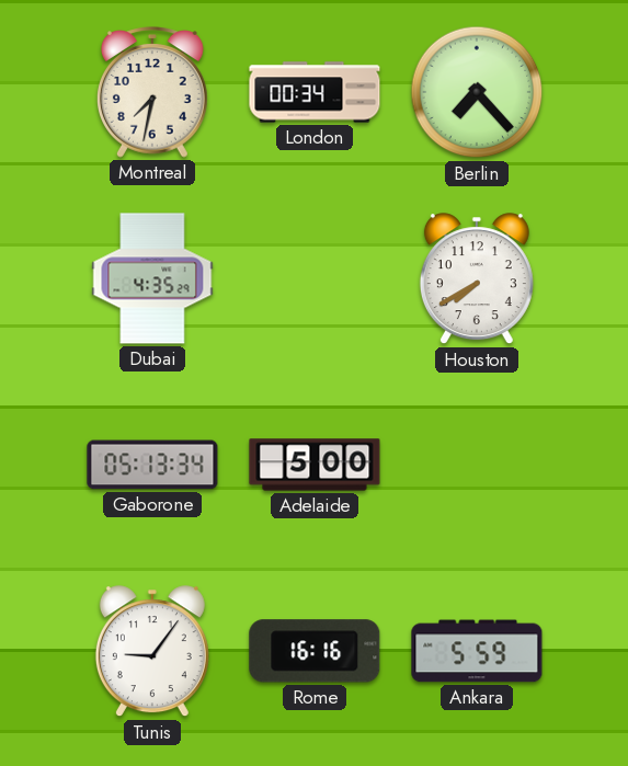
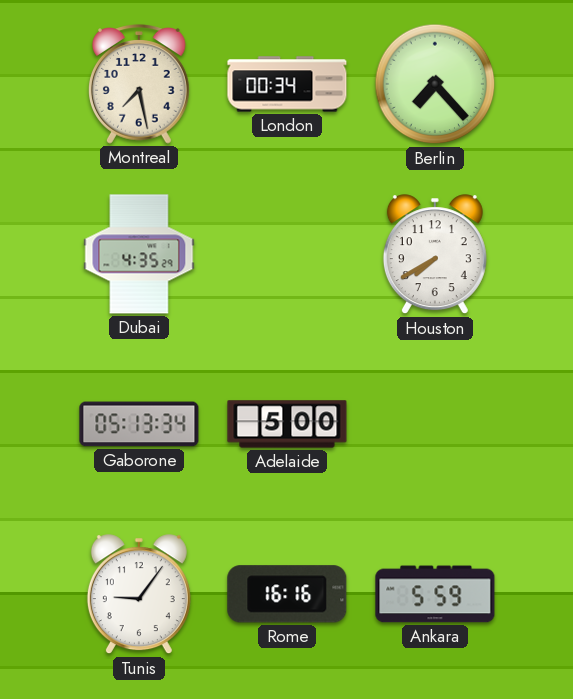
Montreal: 7:32 -> 7:28 (139, 84)
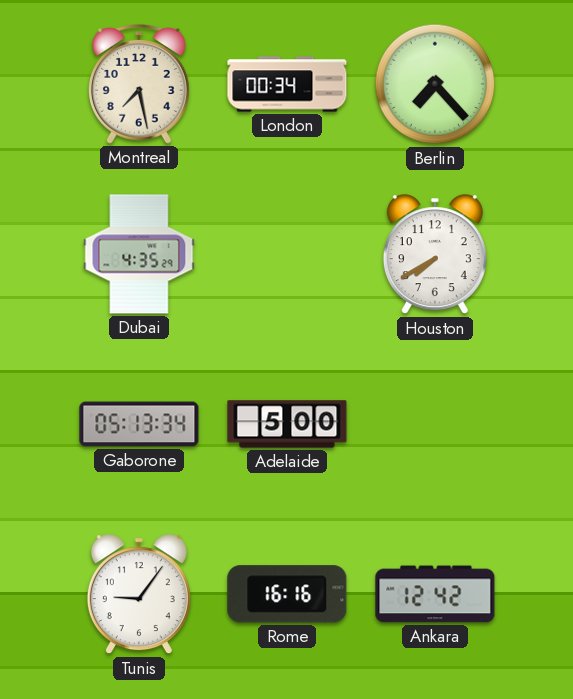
Ankara: 5:59 -> 12:42 (435, 594)
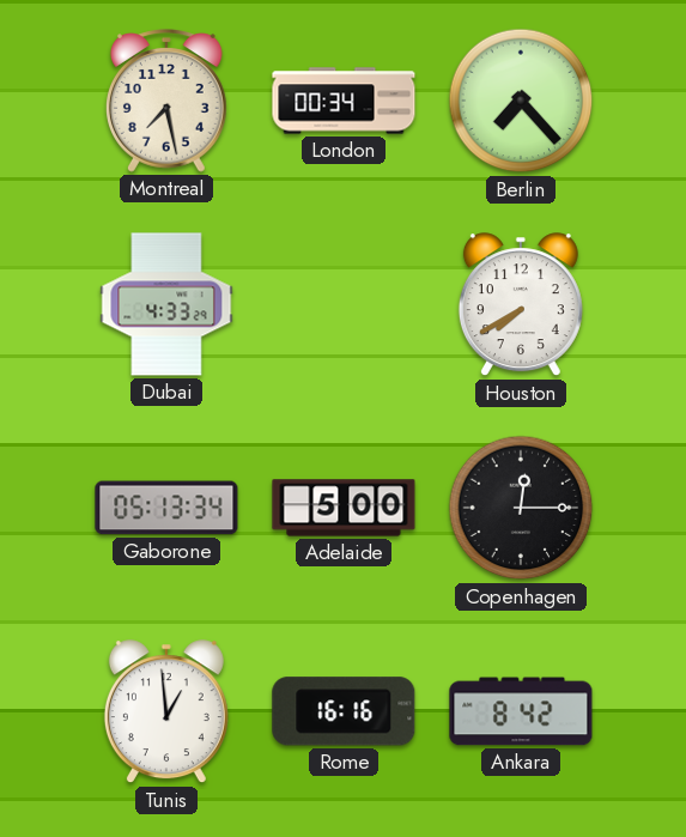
Dubai: 4:35 -> 4:33 (166, 304)
Copenhagen: none -> 12:15 (521, 508)
Tunis: 9:06 -> 12:59 (166, 712)
Ankara: 12:42 -> 8:42 (521, 711)
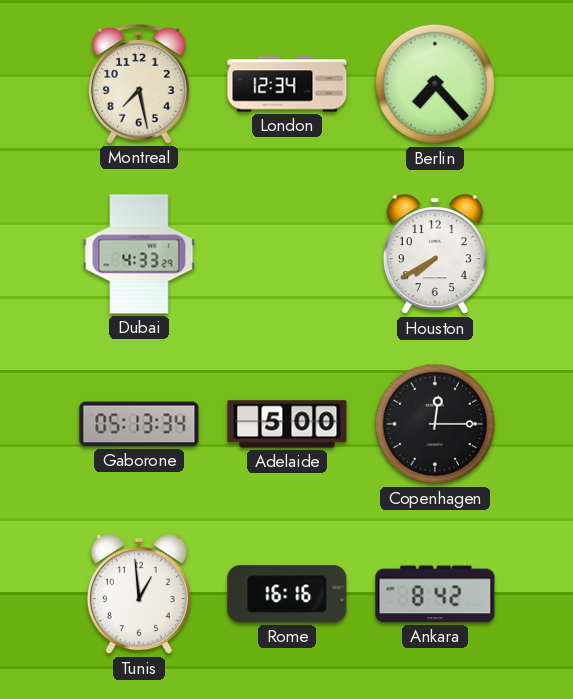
London: 00:34 -> 12:34 (287, 84)
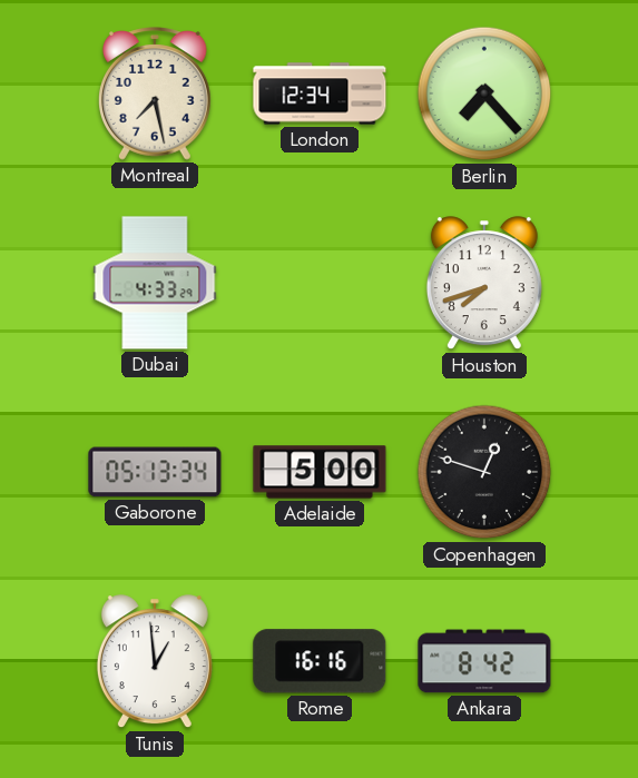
Houston: 7:40 -> 7:42 (484, 284)
Copenhagen: 12:15 -> 12:48 (484, 472)
